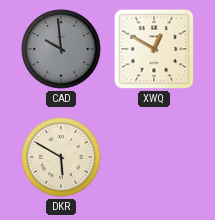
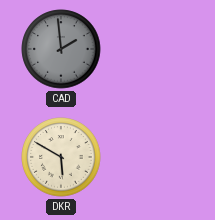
CAD: 9:59 -> 1:59 (61, 49)
XWQ: 12:50 -> none (154, 49)
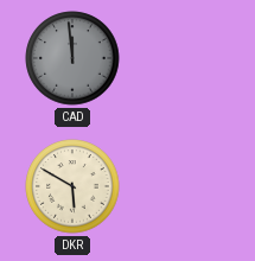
CAD: 1:59 -> 11:59 (72, 58)
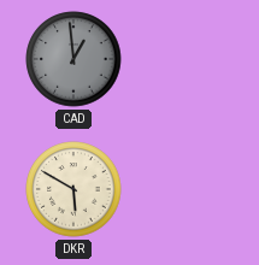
CAD: 11:59 -> 12:59 (73, 59)
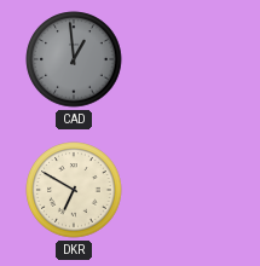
DKR: 5:50 -> 6:50 (74, 190)
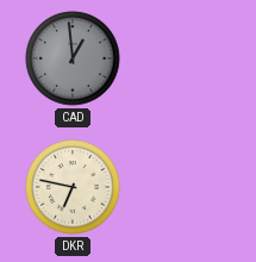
DKR: 6:50 -> 6:47 (73, 187)
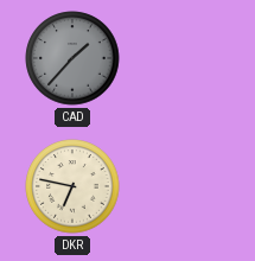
CAD: 12:59 -> 1:37 (72, 58)
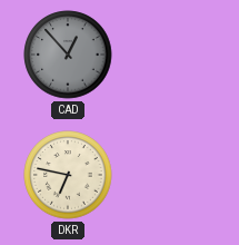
CAD: 1:37 -> 12:53 (68, 55)
